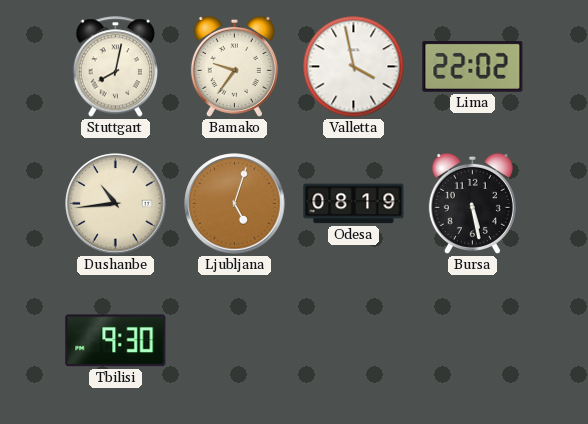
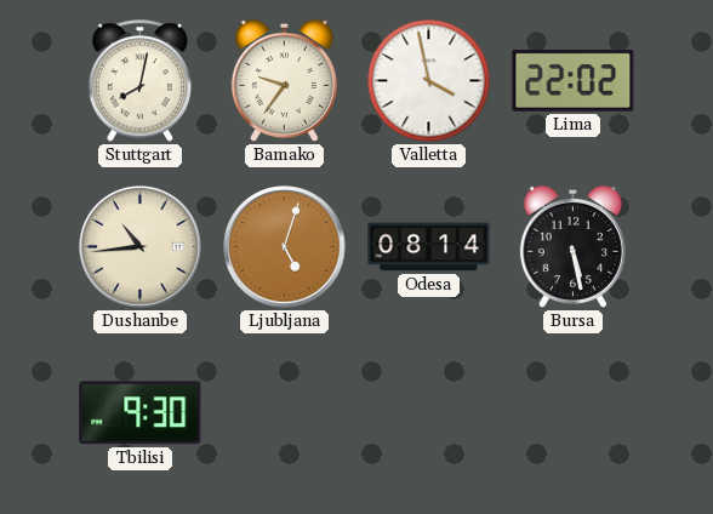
Odesa: 08:19 -> 08:14 (429, 247)
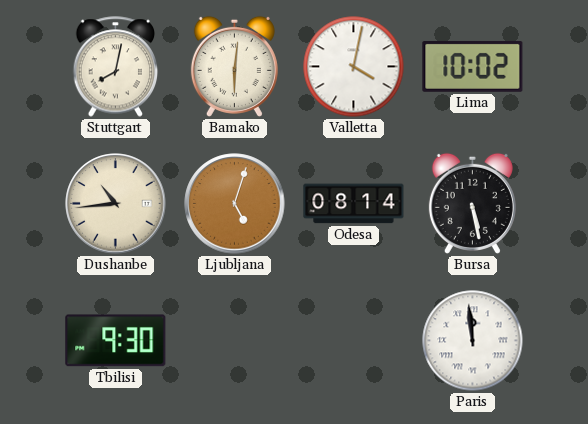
Bamako: 9:36 -> 6:01 (234, 66)
Valletta: 3:58 -> 4:02 (354, 67)
Lima: 22:02 -> 10:02 (473, 66)
Paris: none -> 11:59 (473, 341)
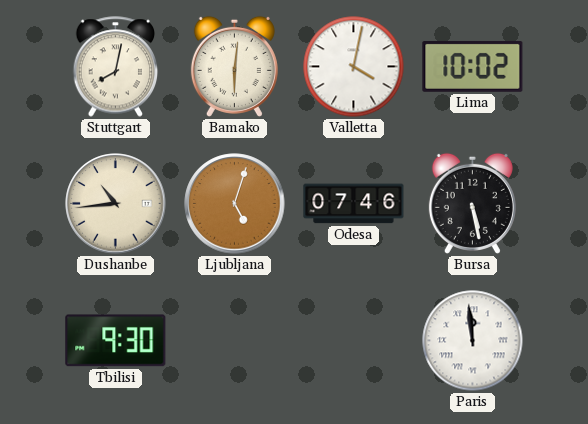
Odesa: 08:14 -> 07:46 (354, 204)
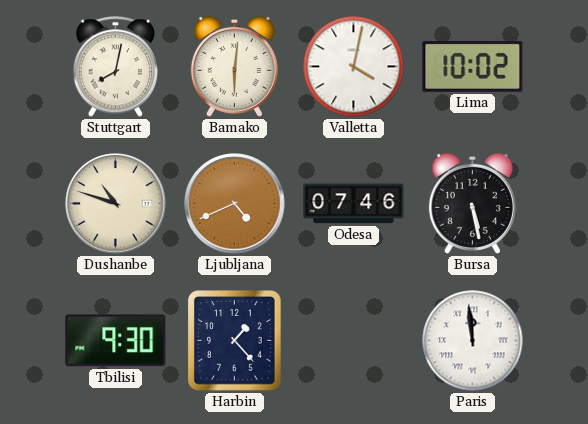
Dushanbe: 10:44 -> 10:48 (116, 204)
Ljubljana: 5:03 -> 4:41 (235, 204)
Harbin: none -> 1:23 (235, 341)
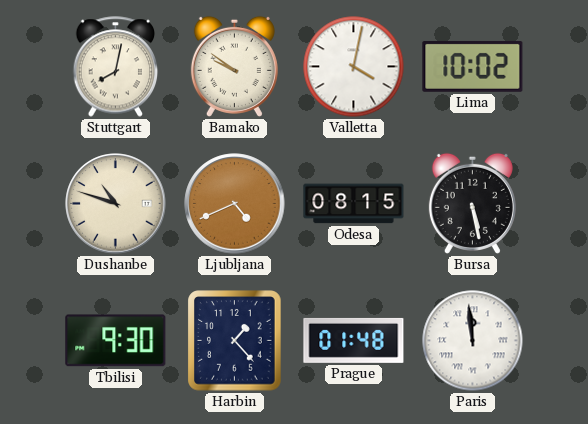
Bamako: 6:01 -> 9:51 (234, 66)
Odesa: 07:46 -> 08:15 (354, 204)
Prague: none -> 01:48 (354, 340)
